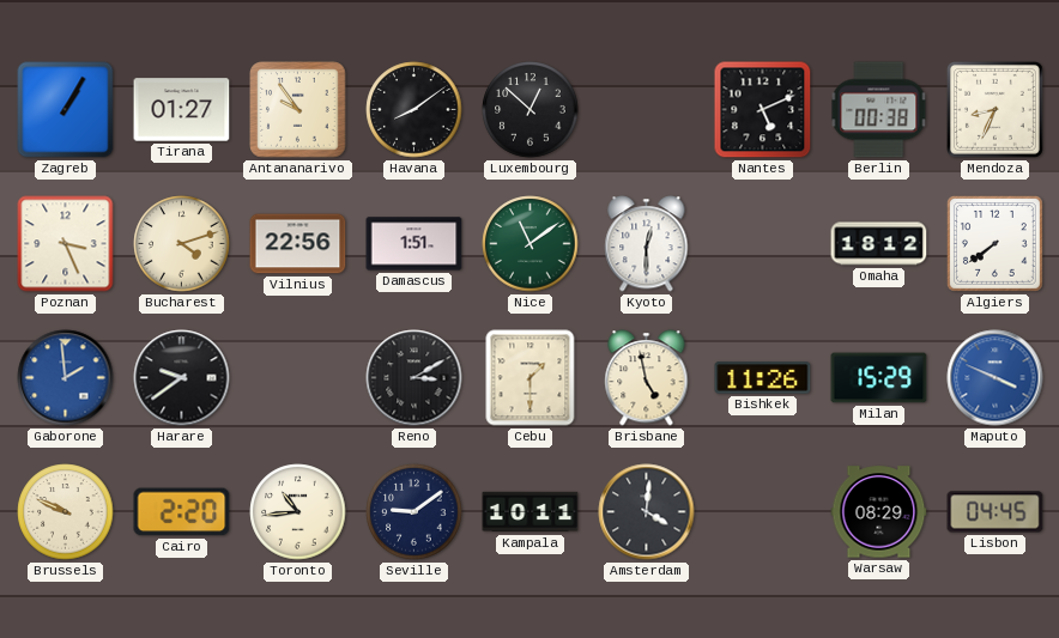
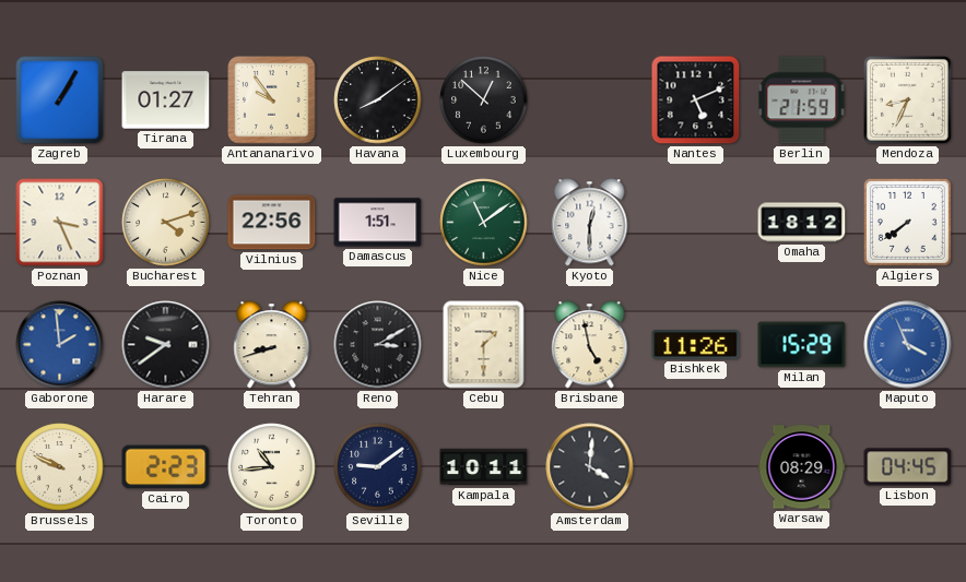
Berlin: 00:38 -> 21:59 (802, 100)
Tehran: none -> 8:42 (272, 345)
Maputo: 3:49 -> 3:56 (908, 345)
Cairo: 2:20 -> 2:23 (166, 467)
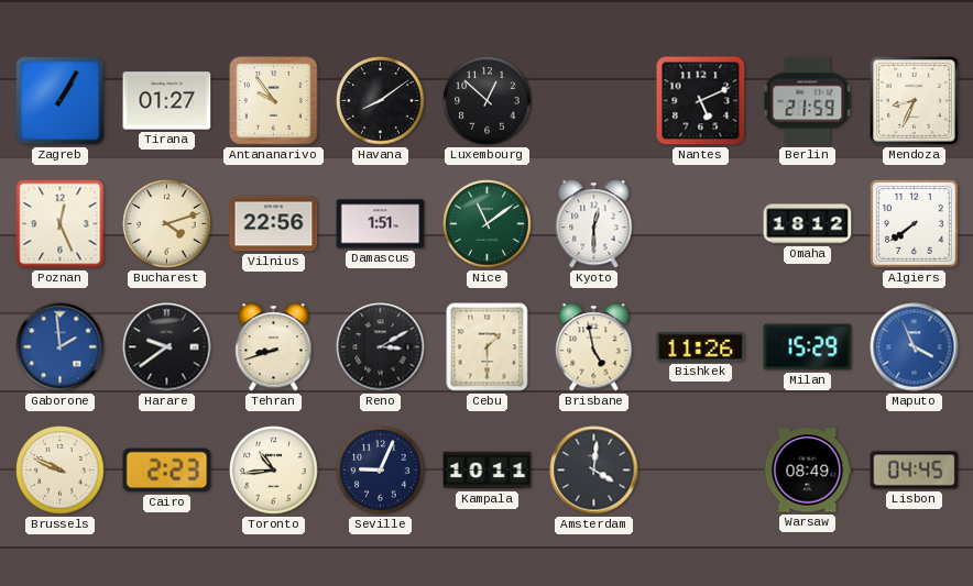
Poznan: 3:26 -> 12:26 (61, 224)
Seville: 9:09 -> 9:04 (381, 471)
Warsaw: 08:29 -> 08:49 (808, 471)
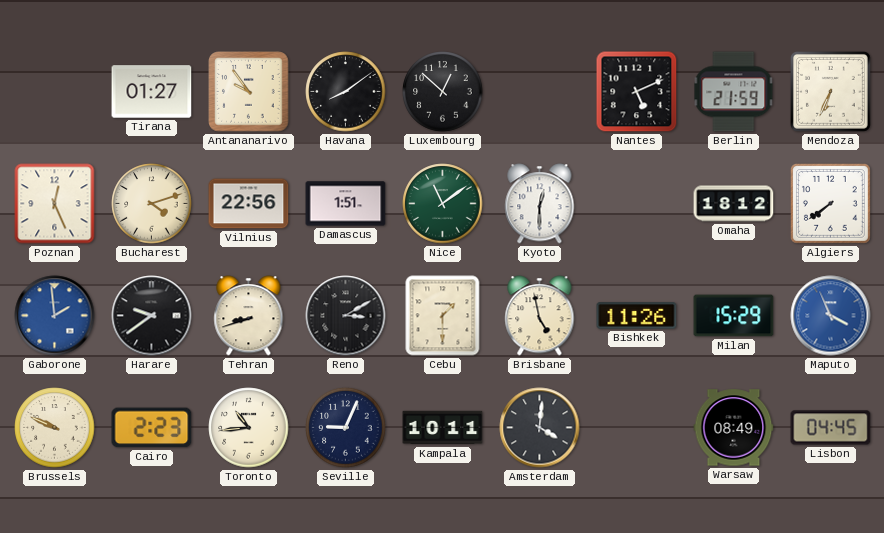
Zagreb: 1:05 -> none (61, 101)
Mendoza: 8:34 -> 6:34 (830, 91)
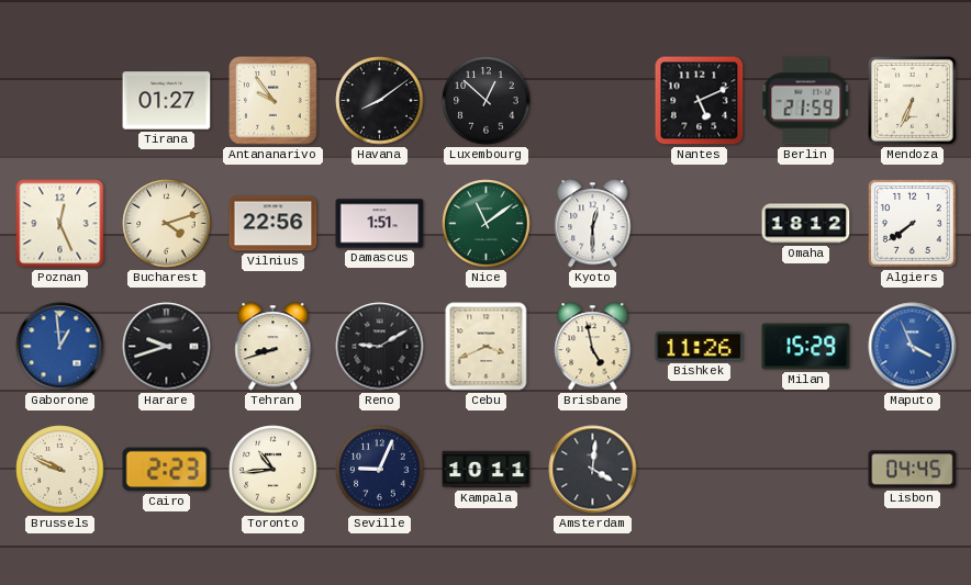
Gaborone: 1:59 -> 12:59 (60, 347)
Harare: 9:39 -> 9:42 (167, 347)
Reno: 3:10 -> 9:10 (380, 347)
Cebu: 1:30 -> 3:41 (487, 347)
Warsaw: 08:49 -> none (734, 428)
